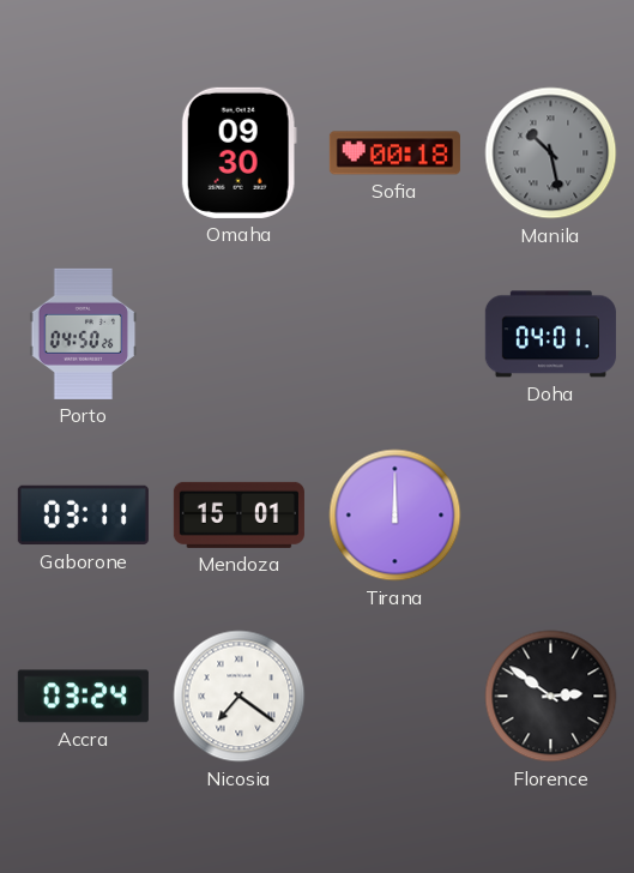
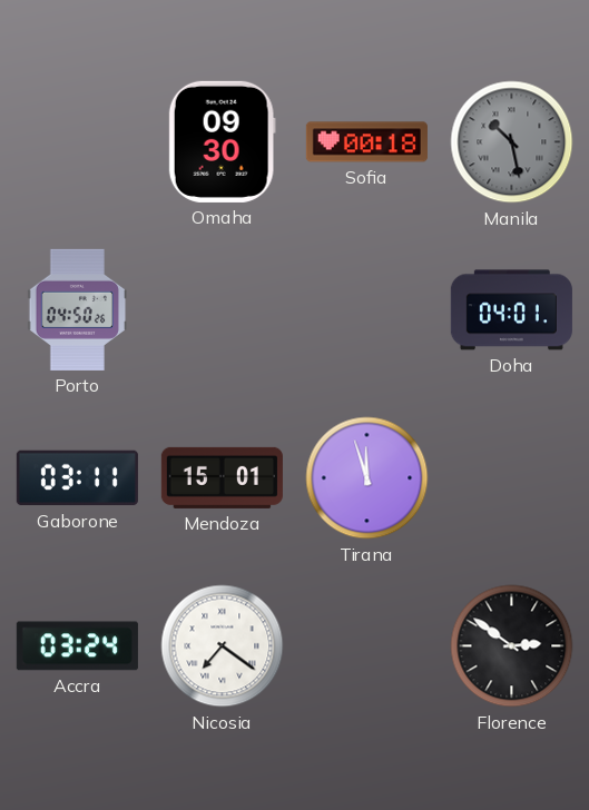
Tirana: 12:00 -> 11:57 (367, 478)
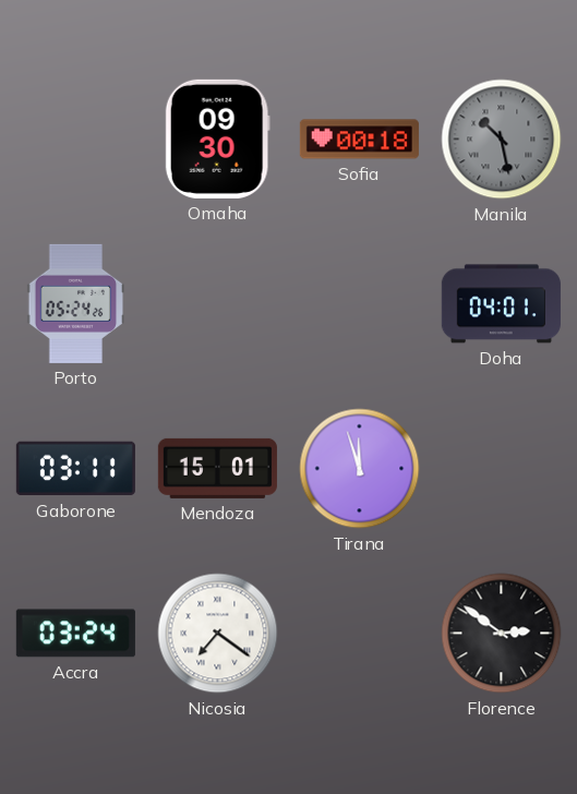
Porto: 04:50 -> 05:24 (76, 303)
